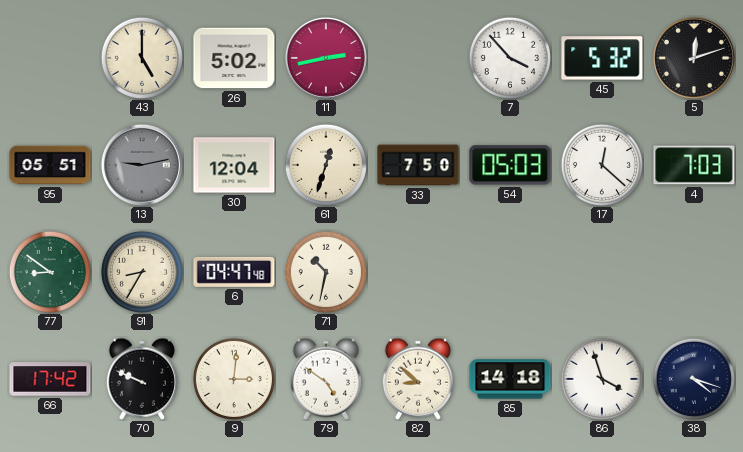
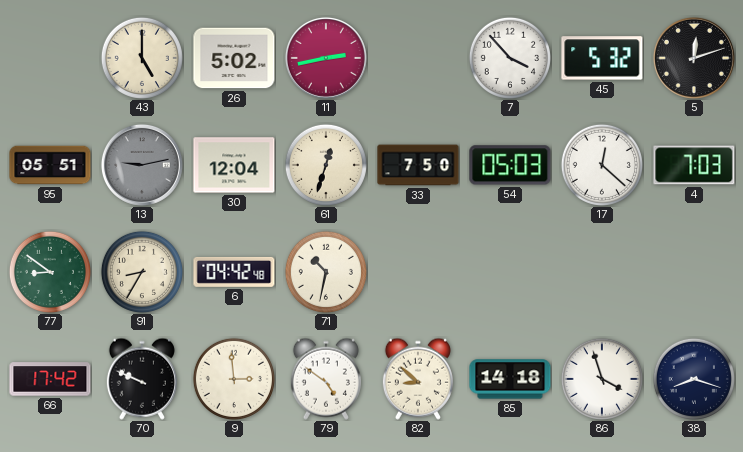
6: 04:47 -> 04:42 (234, 272)
9: 3:01 -> 2:59 (234, 379)
38: 4:18 -> 8:18 (694, 379)
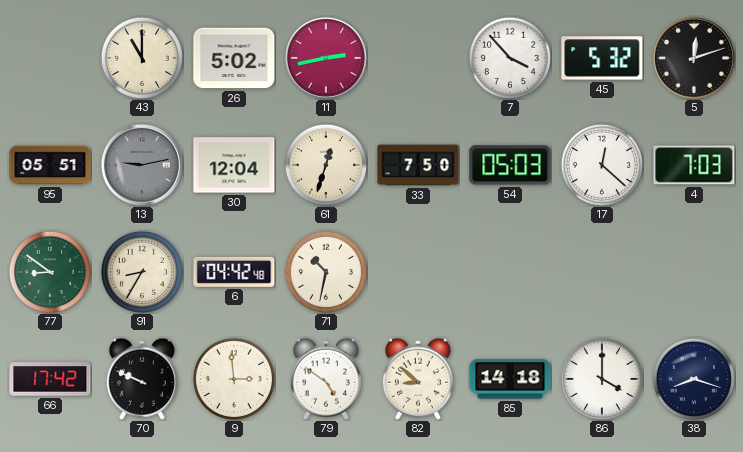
43: 5:00 -> 11:00 (142, 58)
86: 3:57 -> 4:00 (602, 379)
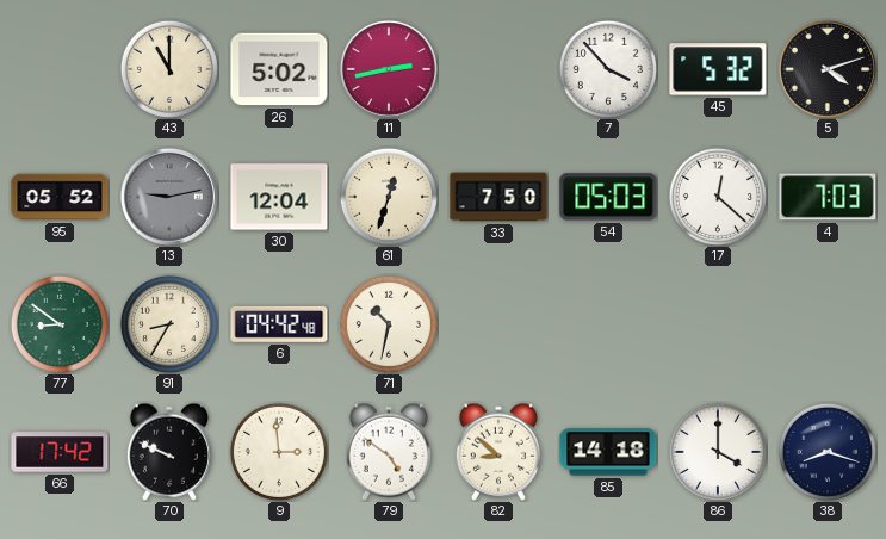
5: 12:12 -> 4:12 (828, 69)
95: 05:51 -> 05:52 (60, 197)
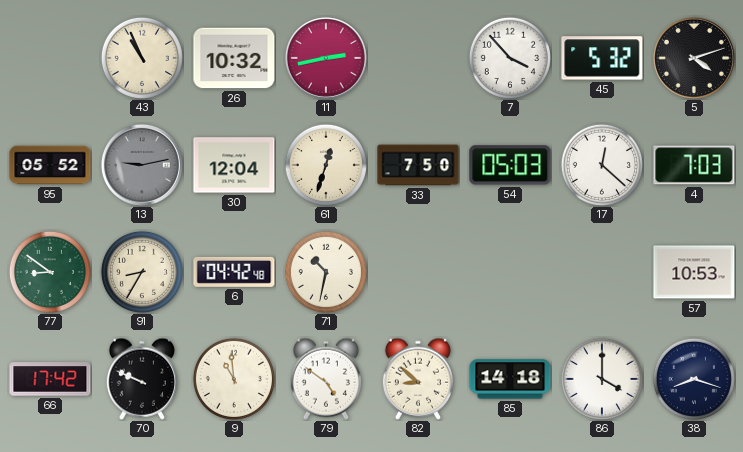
43: 11:00 -> 10:56 (142, 58)
26: 5:02 -> 10:32 (234, 58)
57: none -> 10:53 (694, 272)
9: 2:59 -> 10:59 (234, 379)
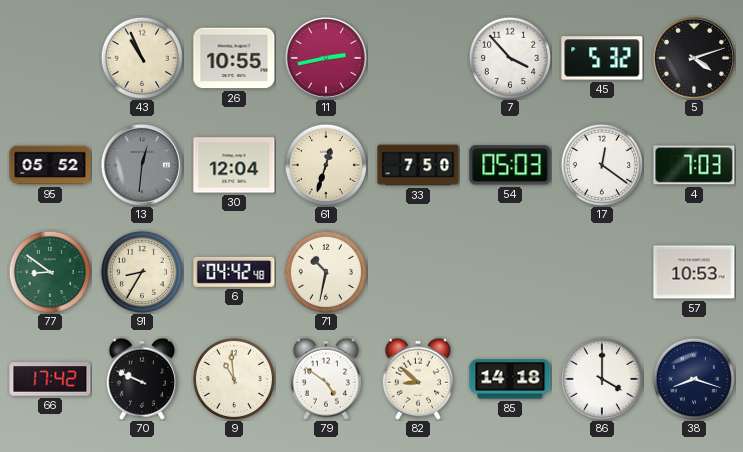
26: 10:32 -> 10:55 (234, 58)
13: 9:13 -> 12:31 (142, 165)
17: 12:22 -> 12:21 (602, 165)
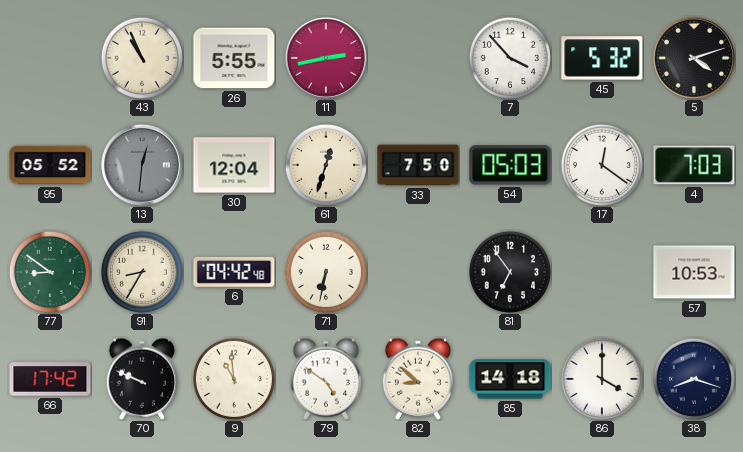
26: 10:55 -> 5:55 (234, 58)
71: 10:32 -> 6:32 (326, 272)
81: none -> 6:54 (510, 272)
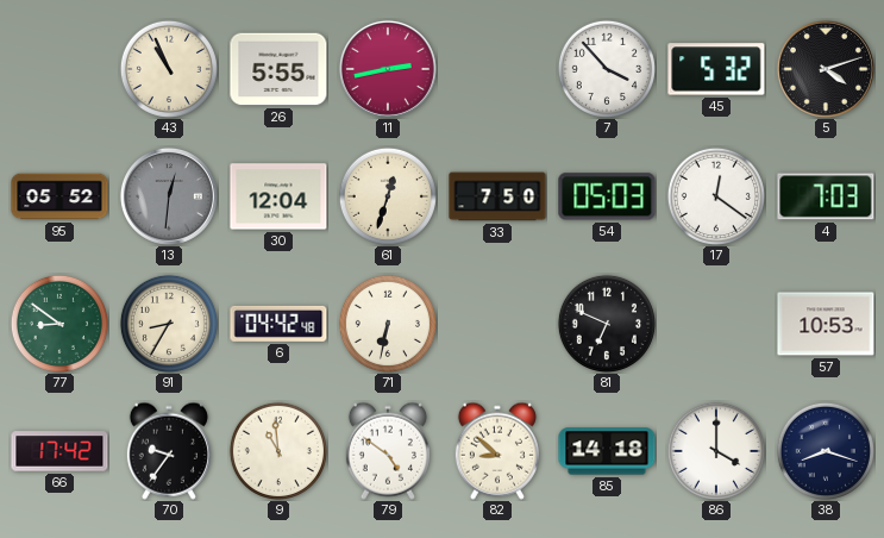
81: 6:54 -> 6:49 (607, 324)
70: 9:49 -> 9:36 (169, 451)
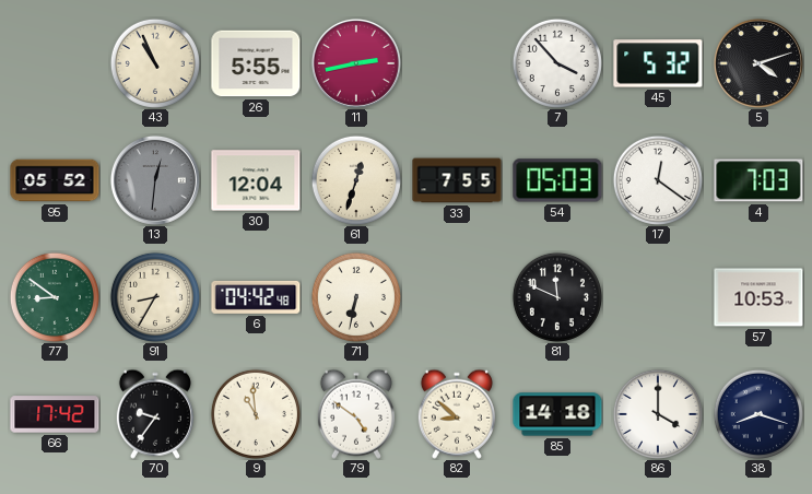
33: 7:50 -> 7:55 (457, 180)
81: 6:49 -> 11:49 (557, 297)
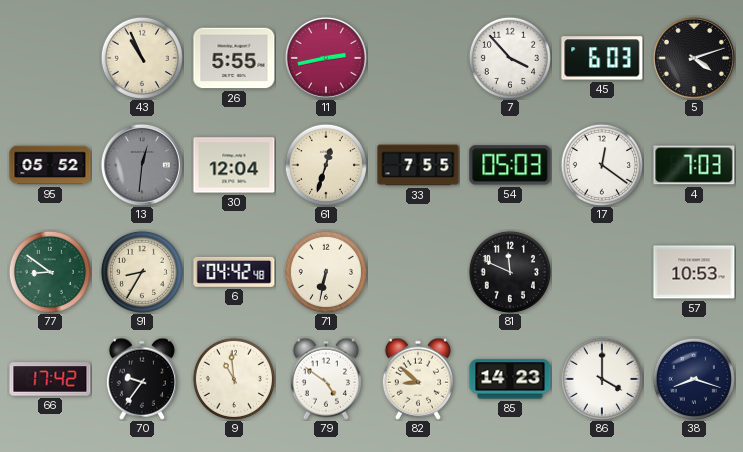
45: 5:32 -> 6:03 (602, 58)
85: 14:18 -> 14:23 (510, 379)
